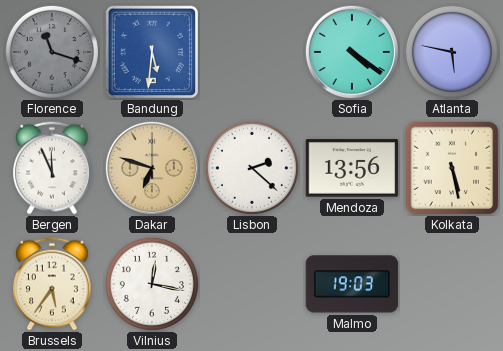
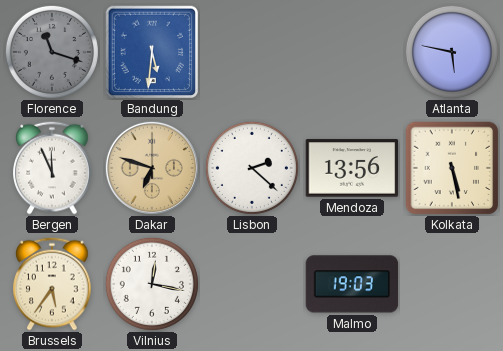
Sofia: 4:21 -> none (352, 52)
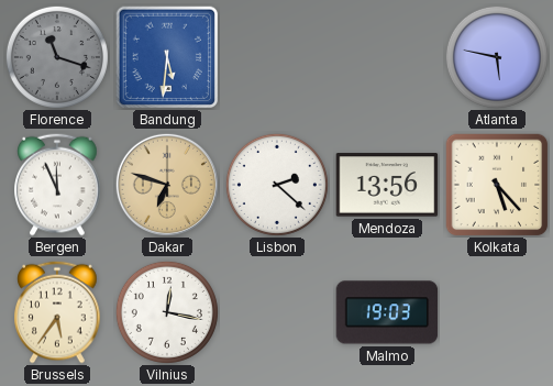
Kolkata: 5:28 -> 5:23 (497, 185)
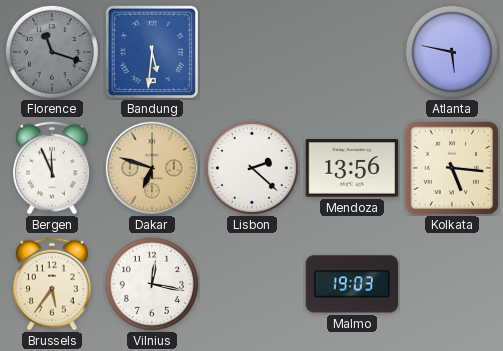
Kolkata: 5:23 -> 5:16 (452, 168)
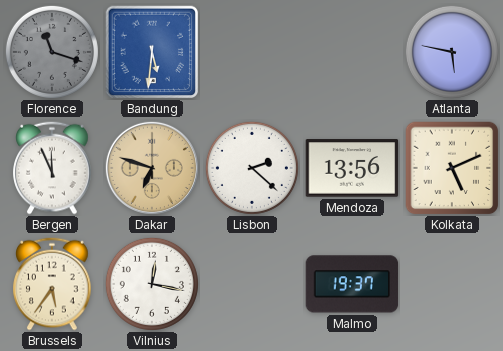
Kolkata: 5:16 -> 5:11 (452, 168)
Malmo: 19:03 -> 19:37 (352, 284)
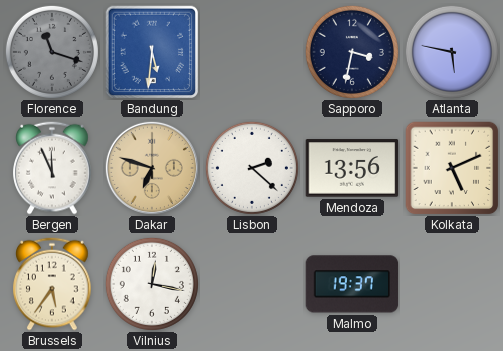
Sapporo: none -> 3:32 (352, 52)
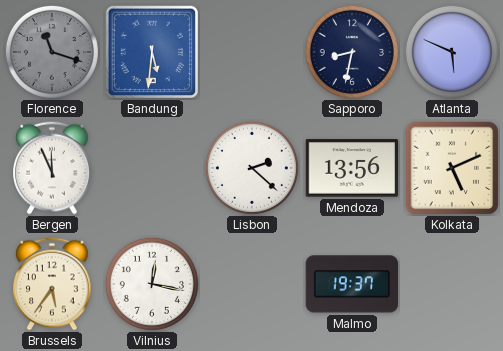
Sapporo: 3:32 -> 8:32 (352, 52)
Atlanta: 5:47 -> 5:49 (452, 52)
Dakar: 6:48 -> none (152, 168)
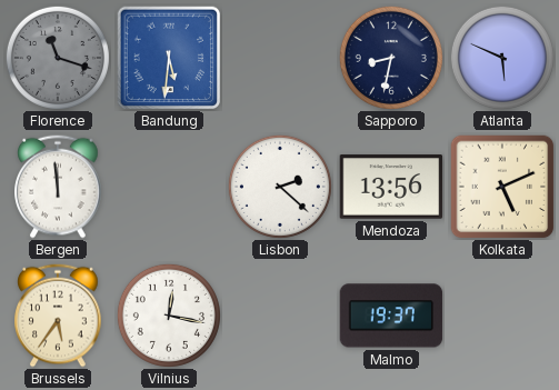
Bergen: 11:56 -> 11:59 (58, 187)
